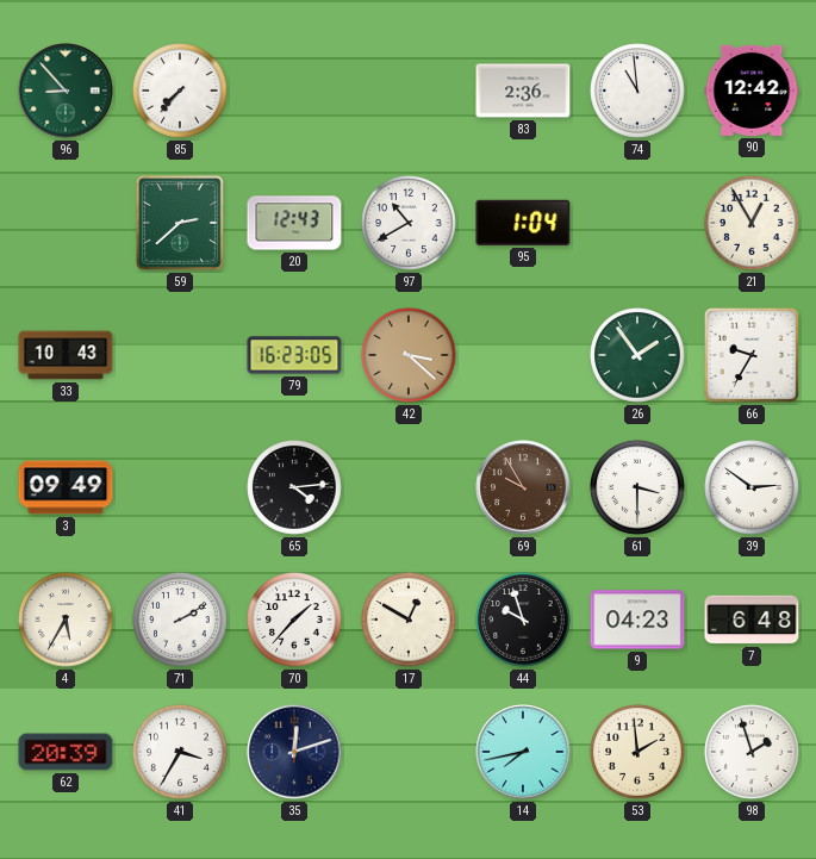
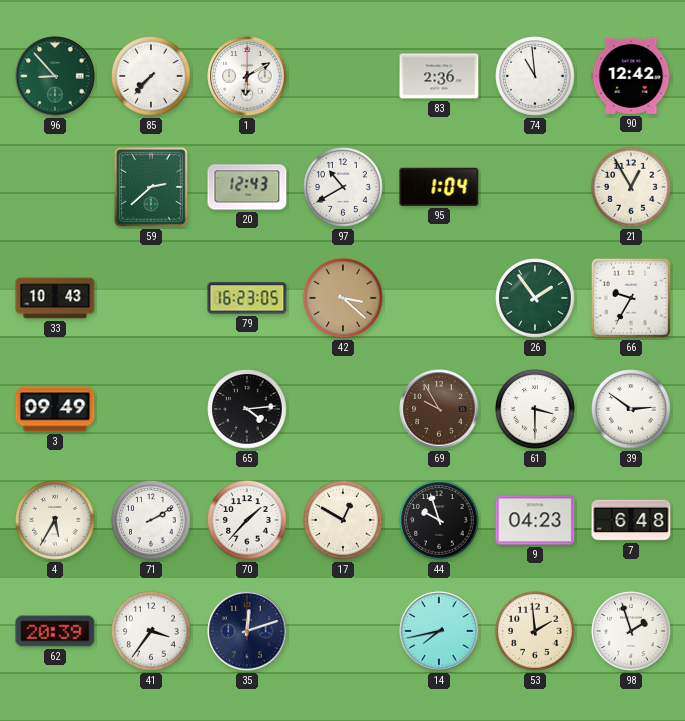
1: none -> 6:10 (247, 76)
41: 3:35 -> 3:36 (151, 631)
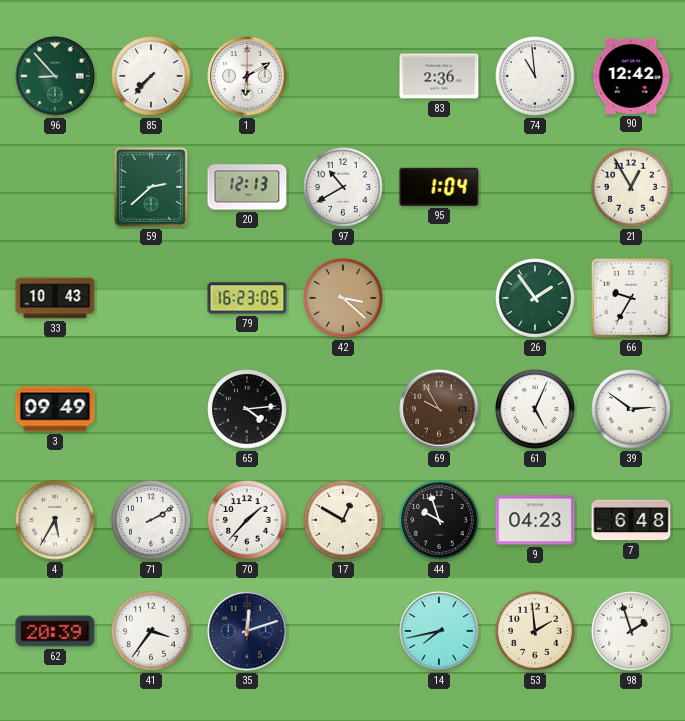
20: 12:43 -> 12:13 (247, 187)
61: 3:30 -> 5:04 (535, 409)
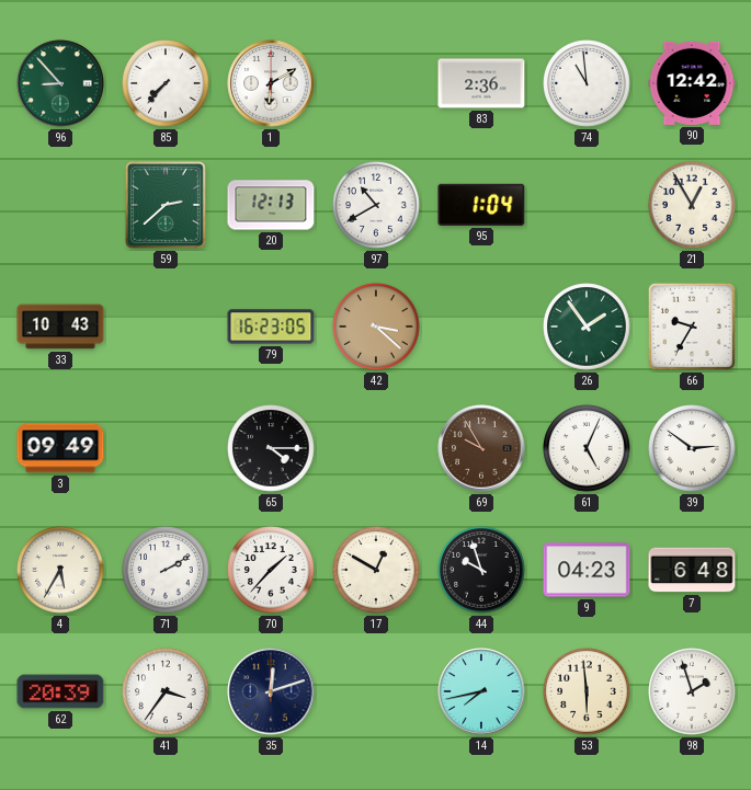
65: 4:14 -> 4:15 (271, 448)
53: 1:59 -> 5:59 (587, 691)
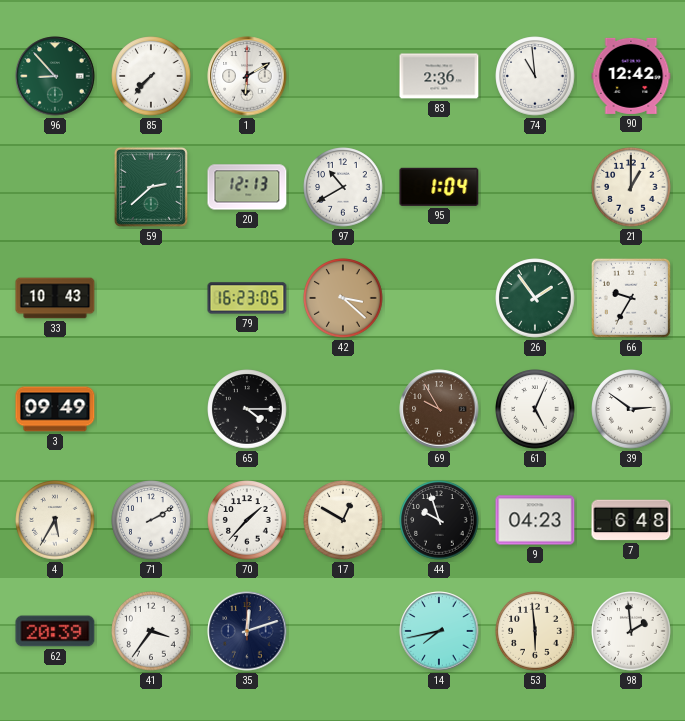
21: 12:55 -> 1:00 (631, 187)
98: 1:57 -> 1:59 (631, 631)
